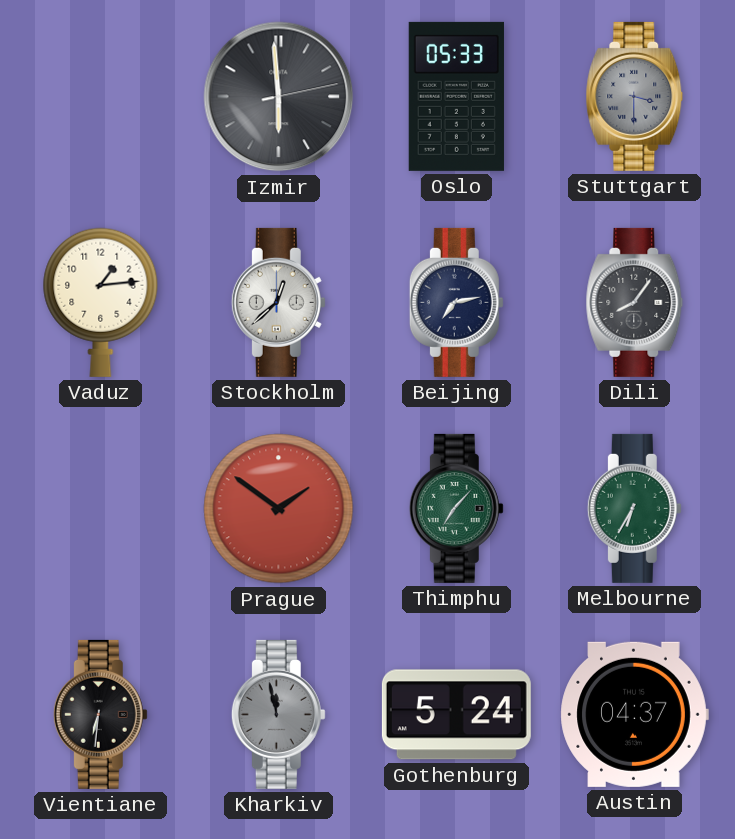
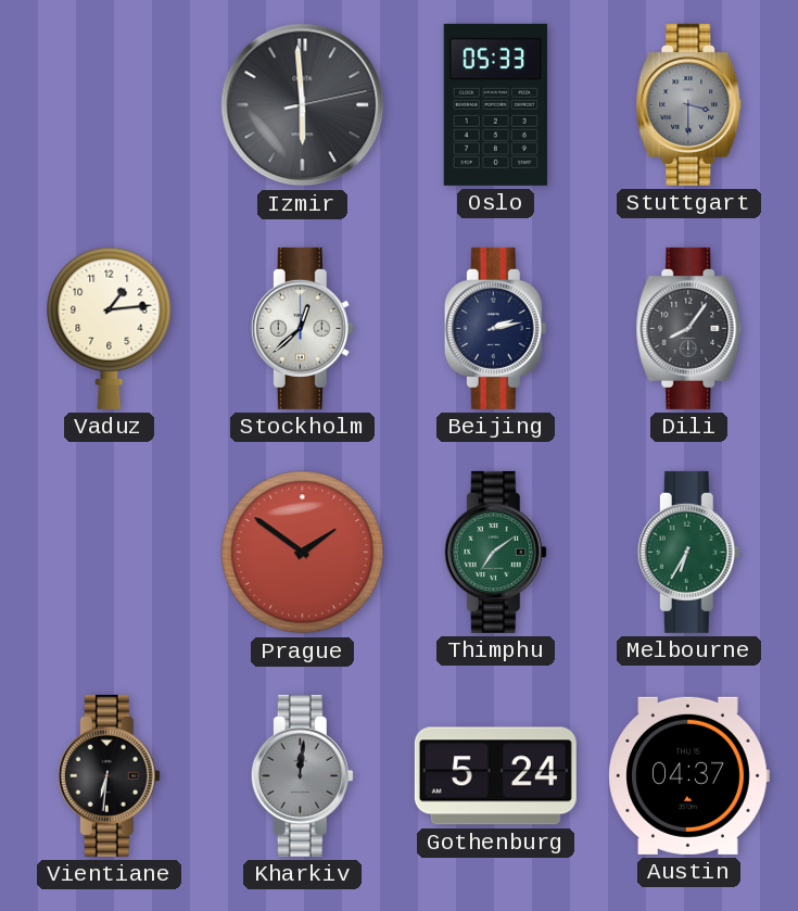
Beijing: 7:13 -> 2:13 (495, 328)
Thimphu: 7:07 -> 7:09 (495, 552)
Kharkiv: 11:58 -> 12:01 (302, 775)
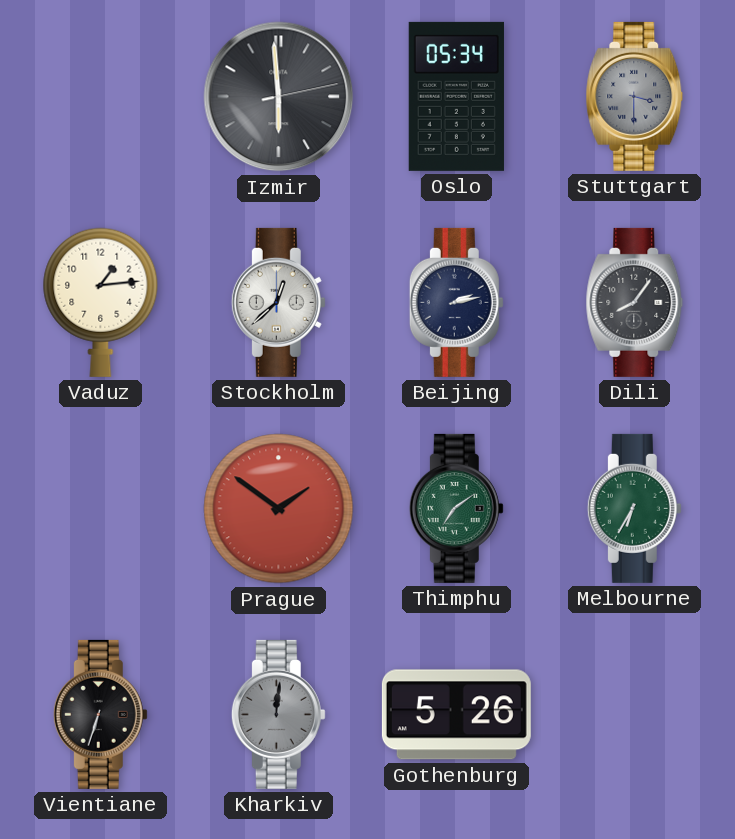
Oslo: 05:33 -> 05:34 (456, 96)
Vientiane: 6:31 -> 6:33 (100, 714)
Gothenburg: 5:24 -> 5:26 (456, 715)
Austin: 04:37 -> none (688, 775)
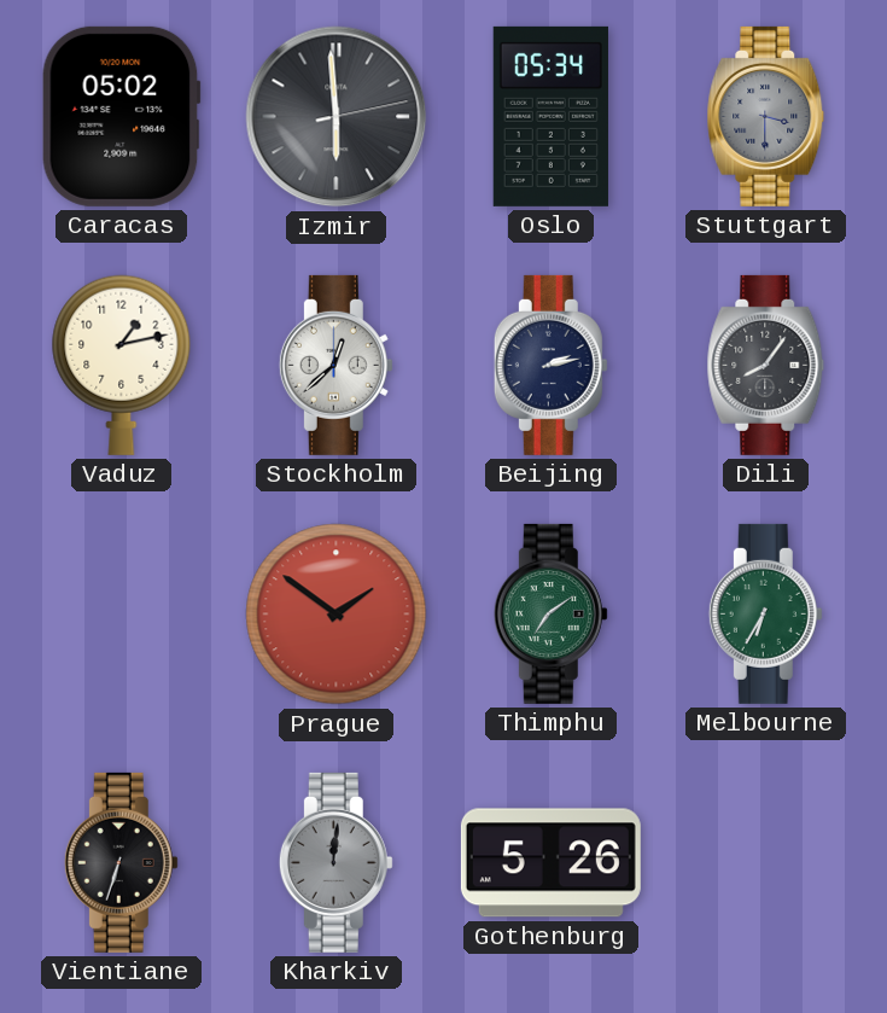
Caracas: none -> 05:02 (121, 116)
Vaduz: 1:14 -> 1:13 (122, 365)
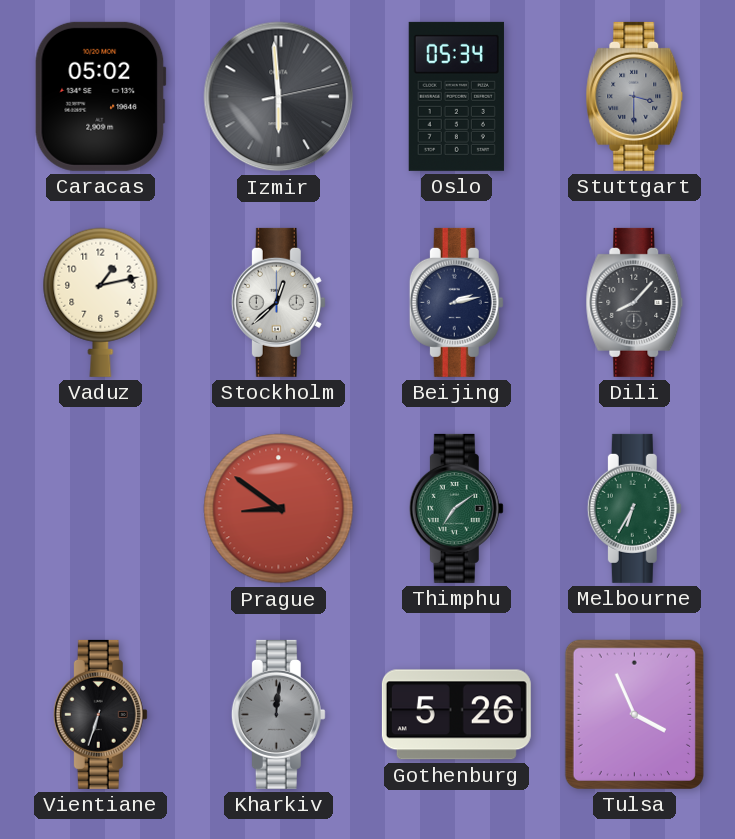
Dili: 8:06 -> 8:07 (635, 302)
Prague: 1:51 -> 8:51 (279, 509)
Tulsa: none -> 3:56 (634, 714)
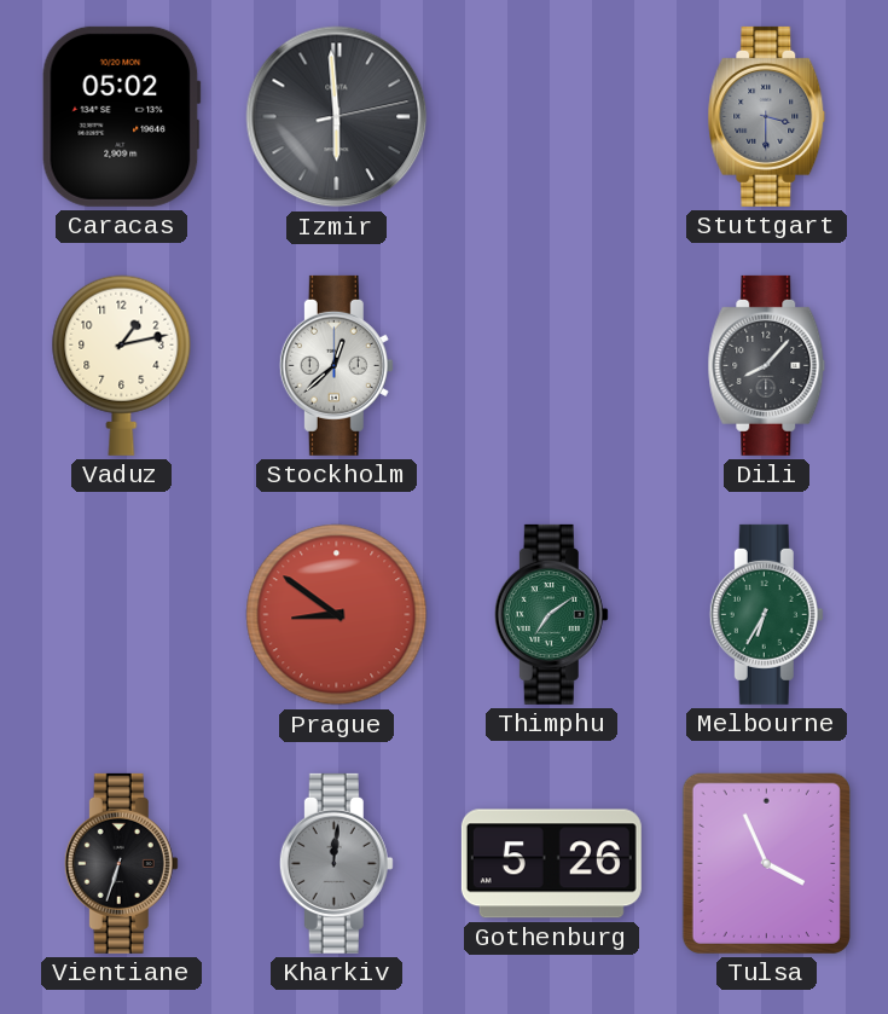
Oslo: 05:34 -> none (456, 96)
Beijing: 2:13 -> none (456, 302)
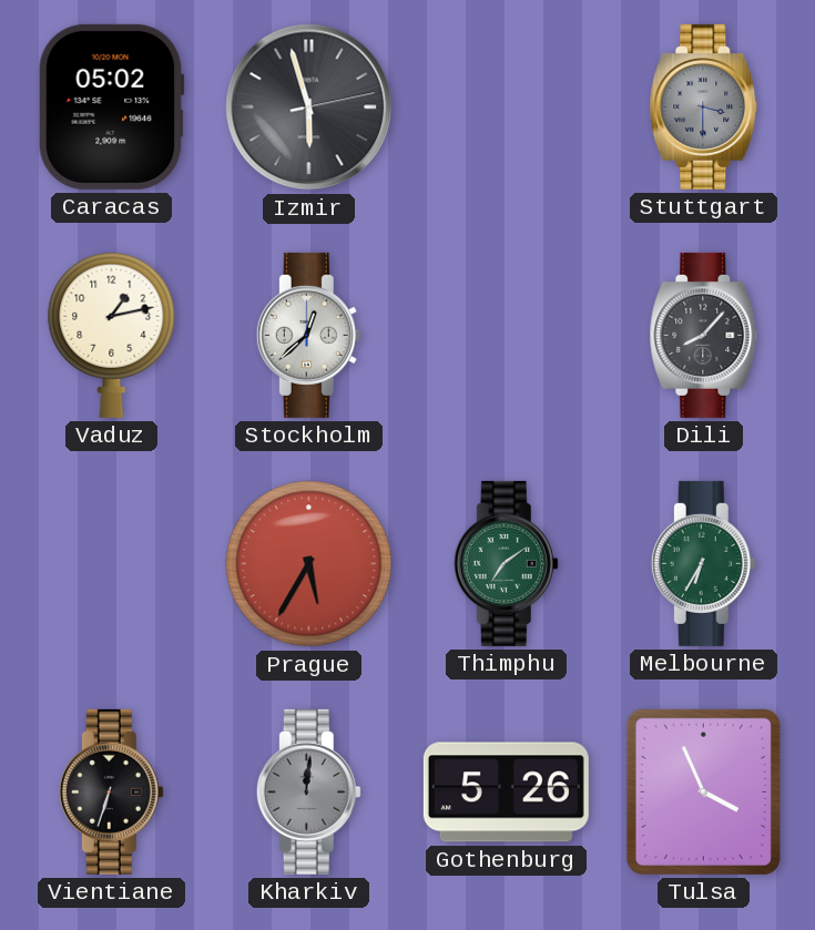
Izmir: 5:59 -> 5:57 (309, 108)
Prague: 8:51 -> 5:35 (309, 564)
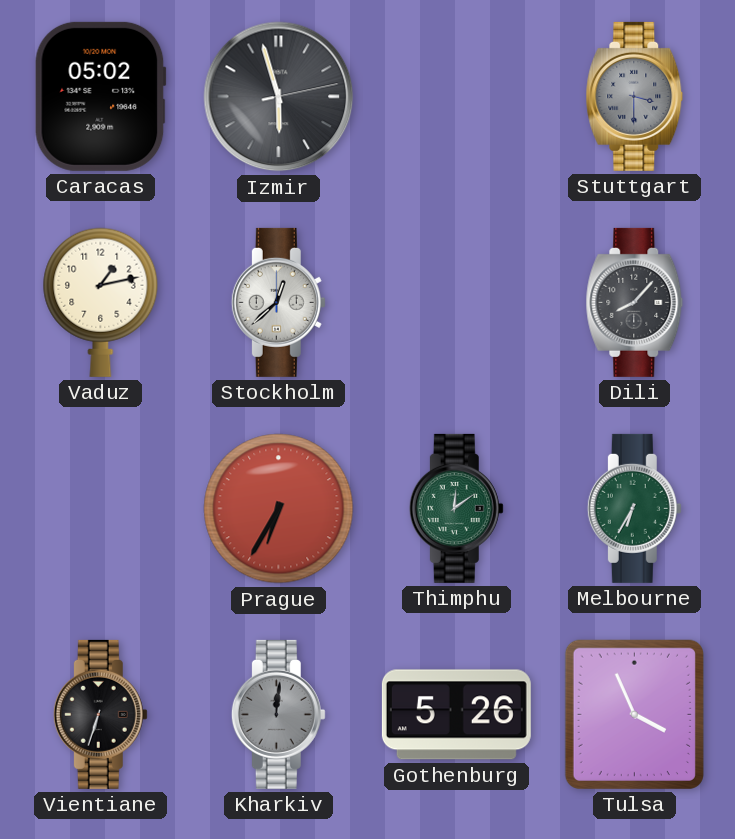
Prague: 5:35 -> 6:35 (279, 509)
Thimphu: 7:09 -> 12:09 (456, 508)
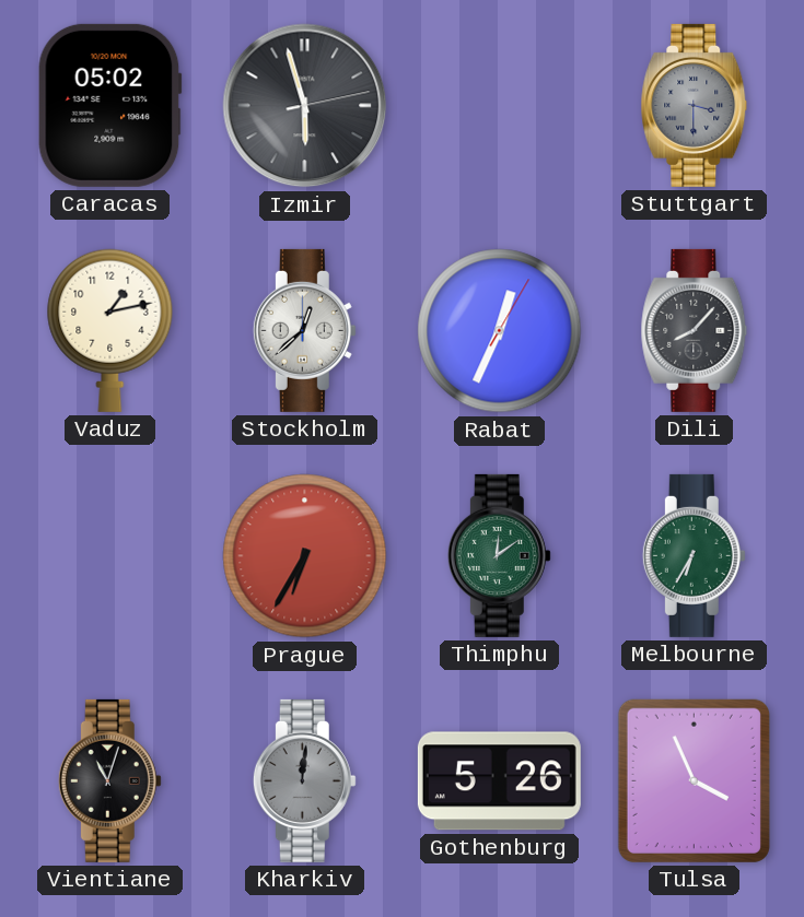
Rabat: none -> 12:34 (500, 331)
Vientiane: 6:33 -> 11:03 (109, 780)
